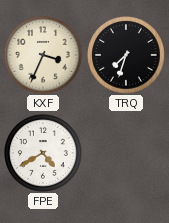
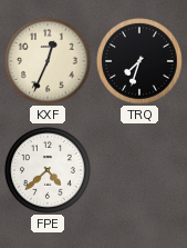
KXF: 3:34 -> 12:34 (48, 61)
FPE: 4:40 -> 4:38 (48, 170)
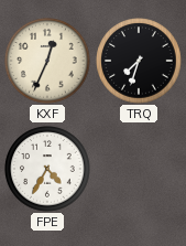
FPE: 4:38 -> 4:35 (47, 169)
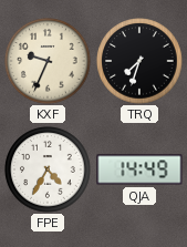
KXF: 12:34 -> 9:34 (48, 61)
QJA: none -> 14:49 (139, 169)
